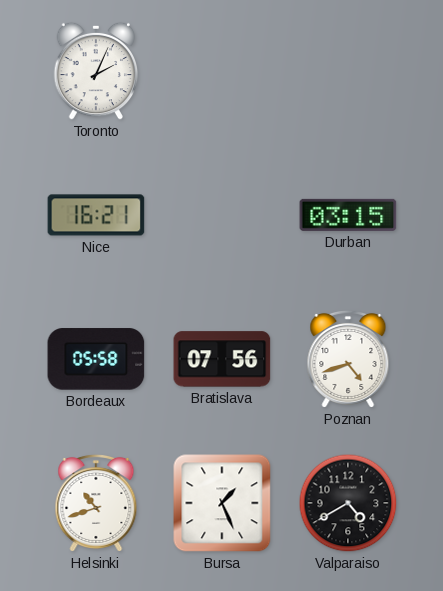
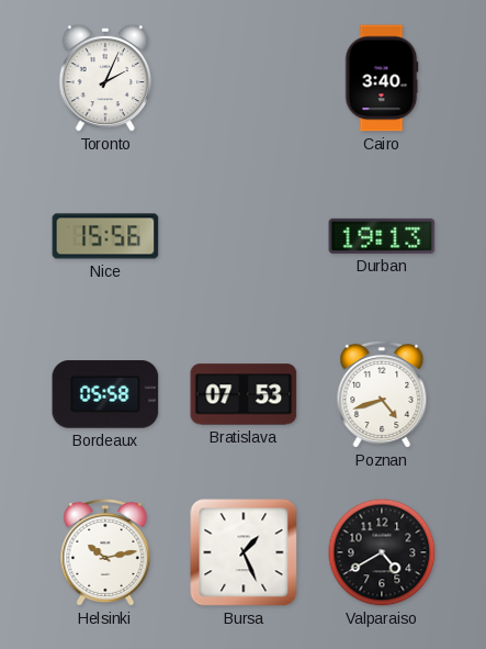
Cairo: none -> 3:40 (382, 78)
Nice: 16:21 -> 15:56 (105, 236)
Durban: 03:15 -> 19:13 (382, 236)
Bratislava: 07:56 -> 07:53 (244, 394)
Helsinki: 10:42 -> 10:13 (105, 552)
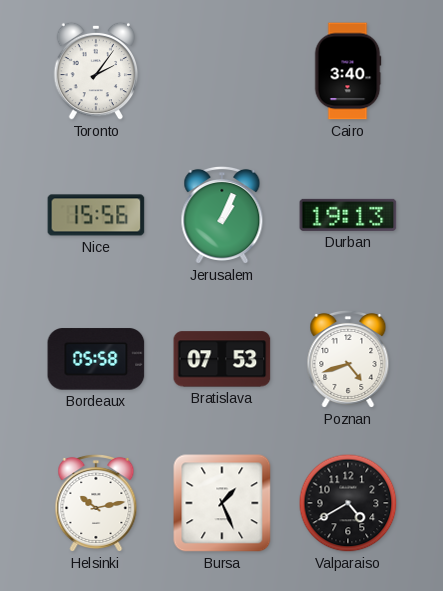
Toronto: 2:04 -> 2:06 (96, 71)
Jerusalem: none -> 1:04 (222, 215)
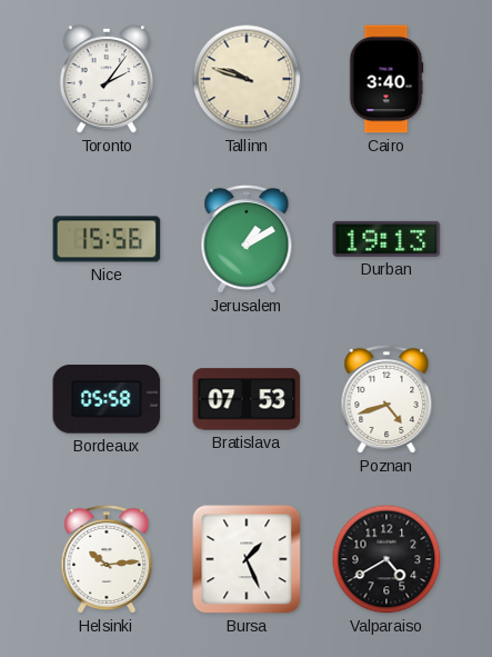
Tallinn: none -> 9:48 (247, 79)
Jerusalem: 1:04 -> 1:10 (247, 239)
Helsinki: 10:13 -> 10:14 (107, 559)
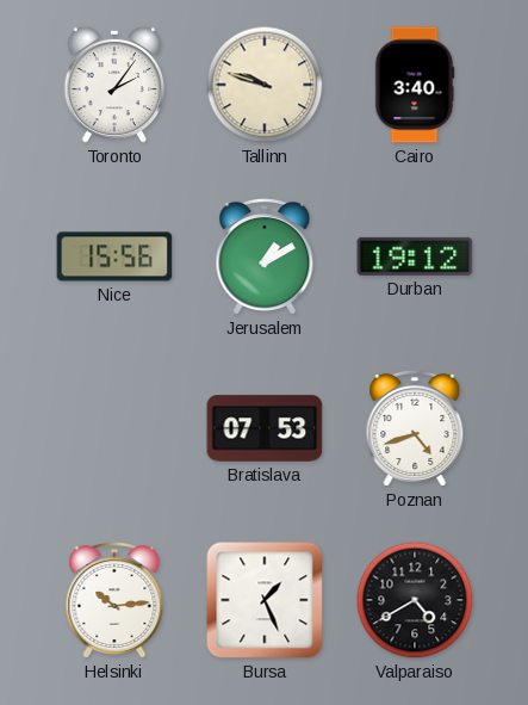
Durban: 19:13 -> 19:12 (415, 256)
Bordeaux: 05:58 -> none (107, 399)
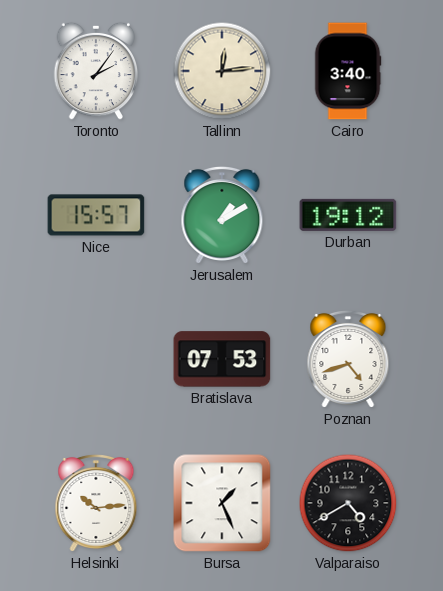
Tallinn: 9:48 -> 12:14 (222, 71)
Nice: 15:56 -> 15:57 (96, 215)
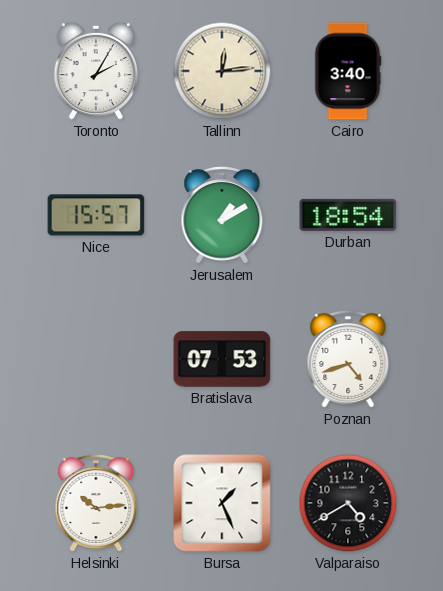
Toronto: 2:06 -> 2:05 (96, 71)
Durban: 19:12 -> 18:54 (348, 215)
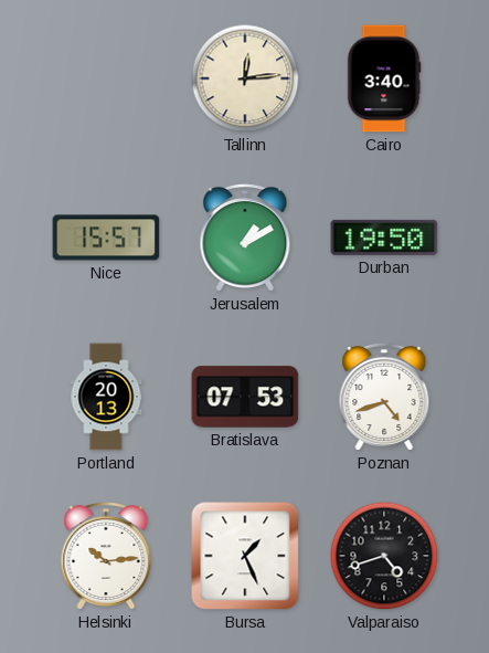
Toronto: 2:05 -> none (96, 71)
Durban: 18:54 -> 19:50 (384, 238)
Portland: none -> 20:13 (106, 397)
Valparaiso: 4:40 -> 4:42 (384, 556)
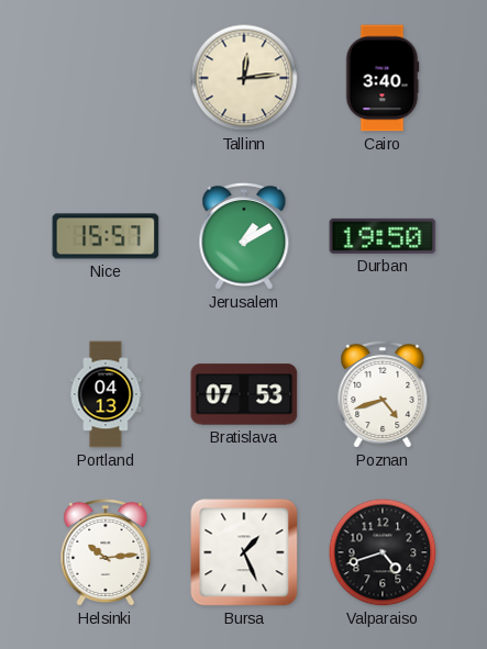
Portland: 20:13 -> 04:13 (106, 394)
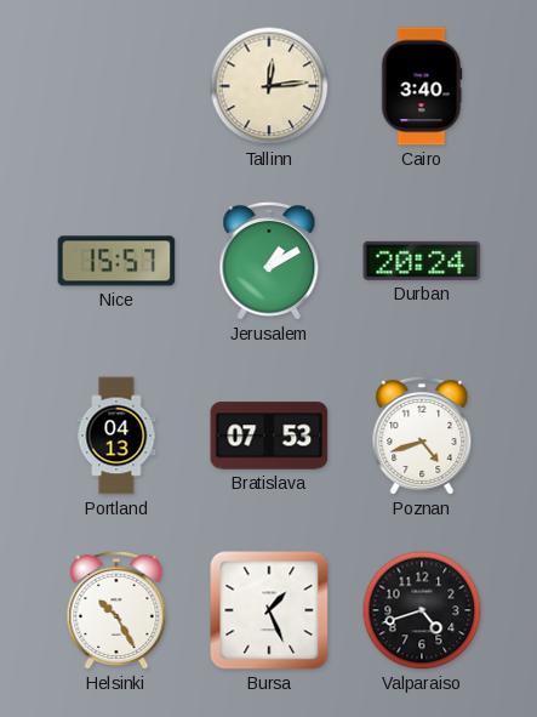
Durban: 19:50 -> 20:24 (422, 261)
Helsinki: 10:14 -> 10:25 (116, 610)
